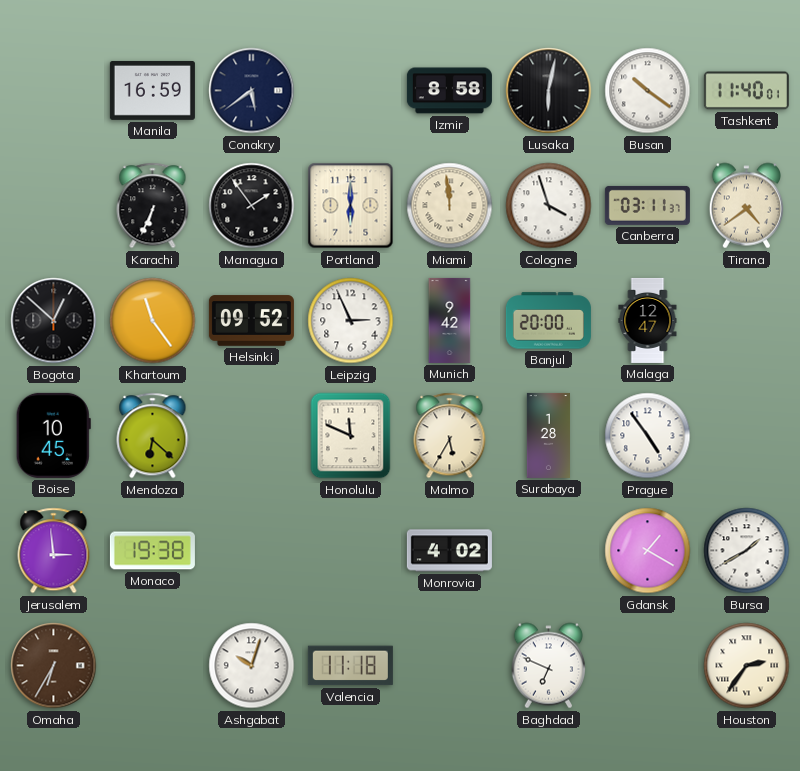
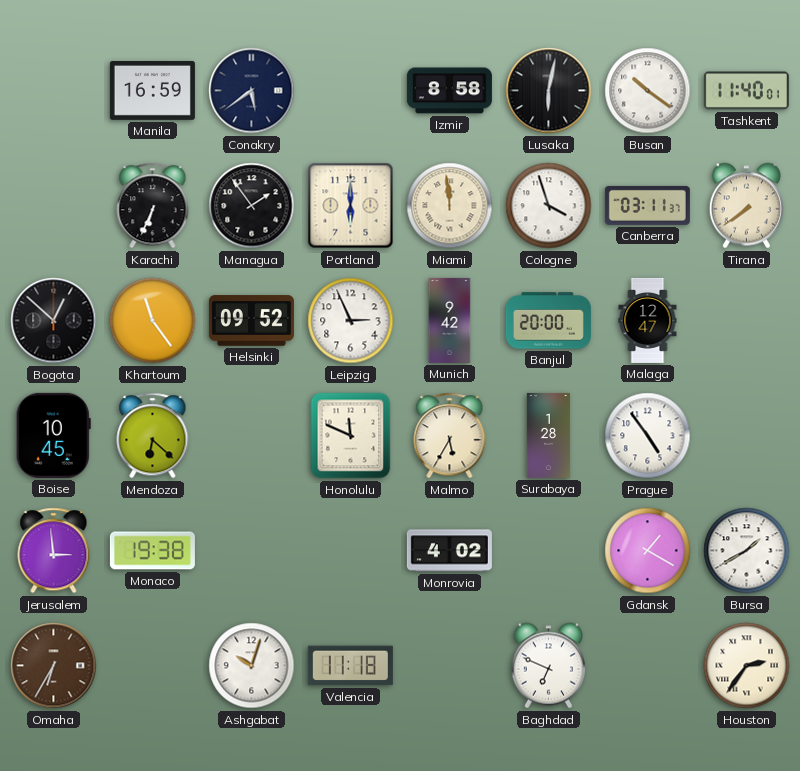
Tirana: 4:39 -> 7:39 (746, 206)
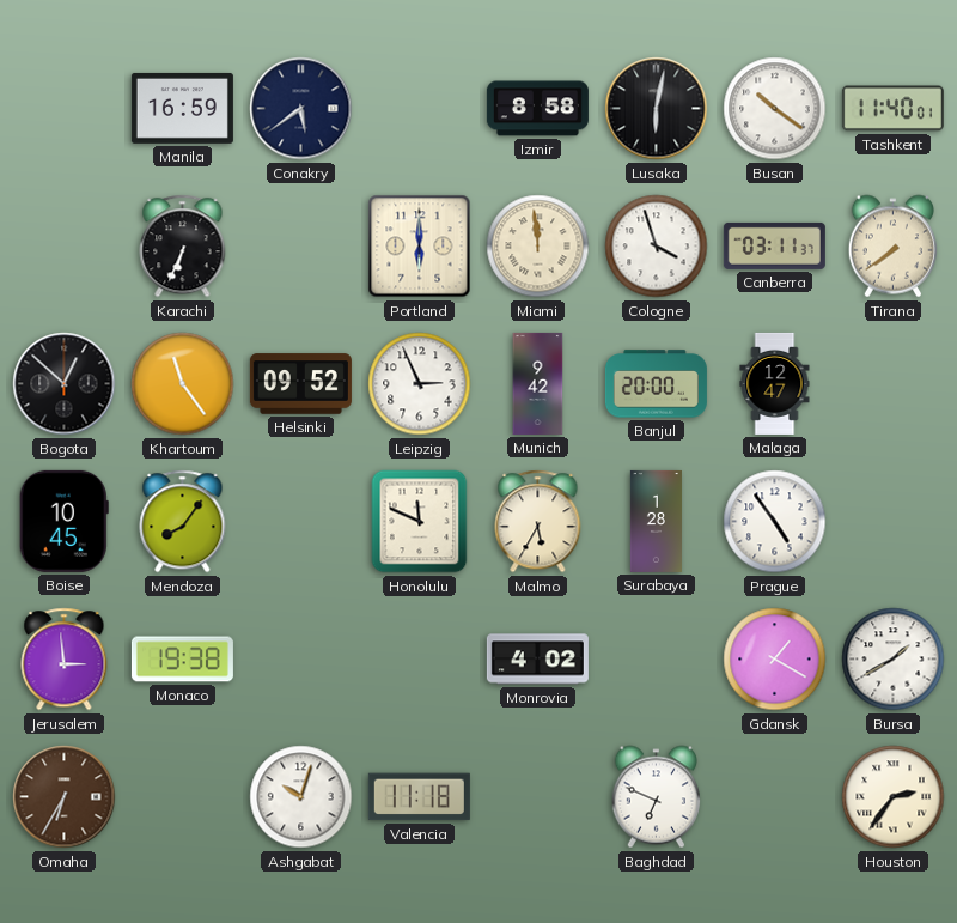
Managua: 1:54 -> none (252, 206)
Mendoza: 6:22 -> 8:06 (183, 522)
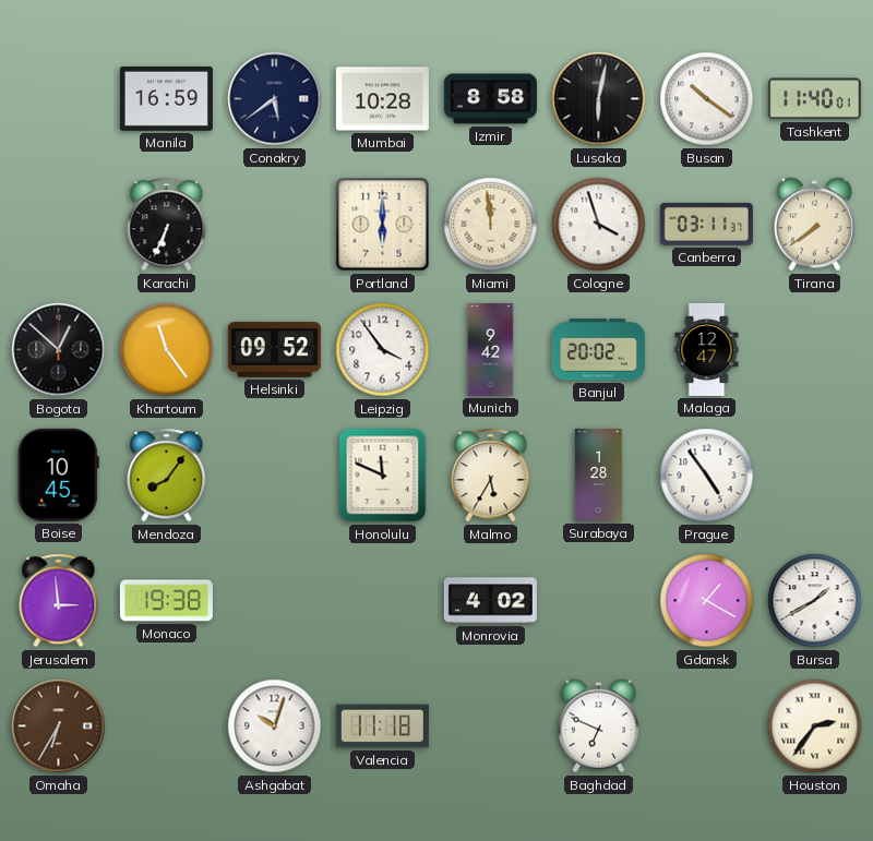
Mumbai: none -> 10:28 (382, 99)
Leipzig: 2:56 -> 3:54 (383, 350)
Banjul: 20:00 -> 20:02 (598, 350)
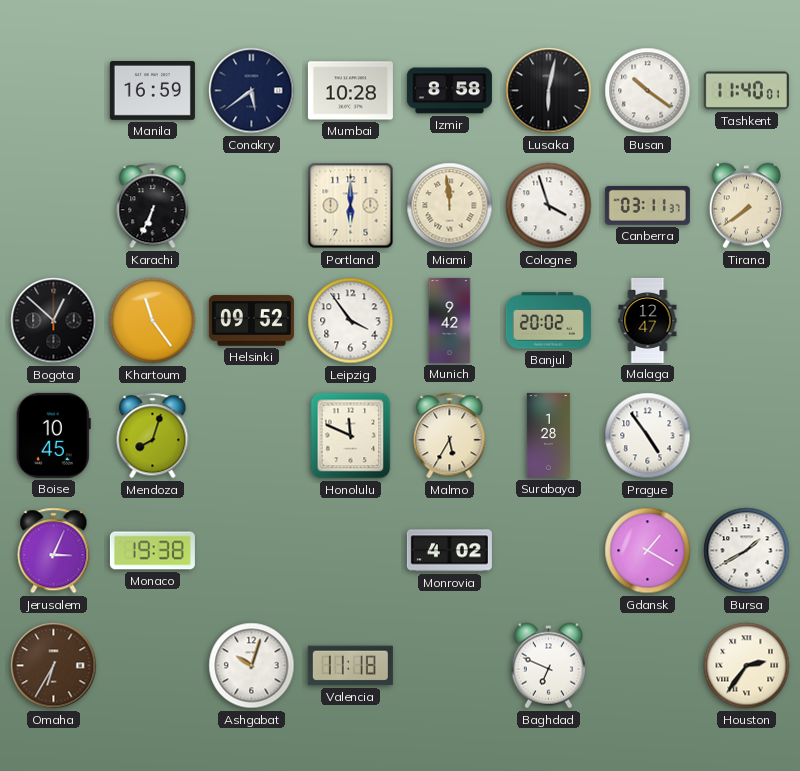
Mendoza: 8:06 -> 8:03 (153, 436)
Jerusalem: 2:59 -> 3:04 (54, 551)
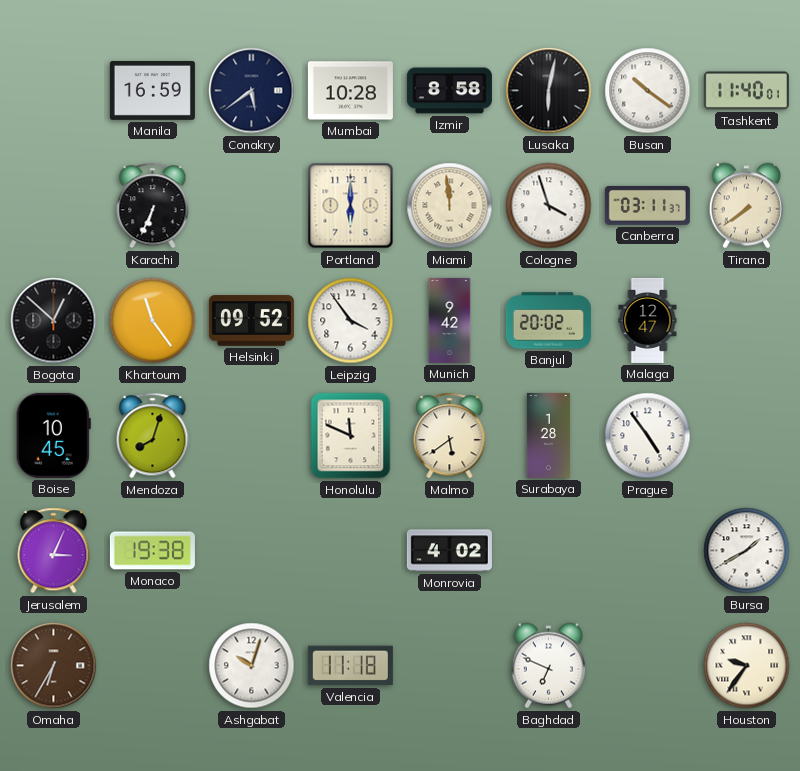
Malmo: 5:35 -> 5:39 (450, 436)
Gdansk: 1:20 -> none (648, 551)
Houston: 2:36 -> 9:36 (747, 666)
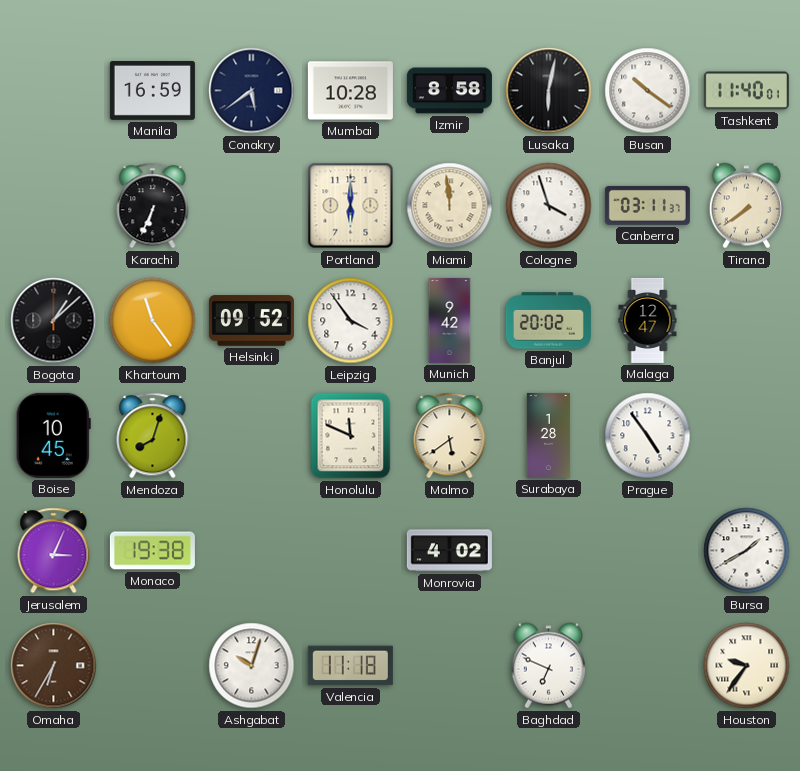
Bogota: 12:52 -> 1:08 (54, 321)
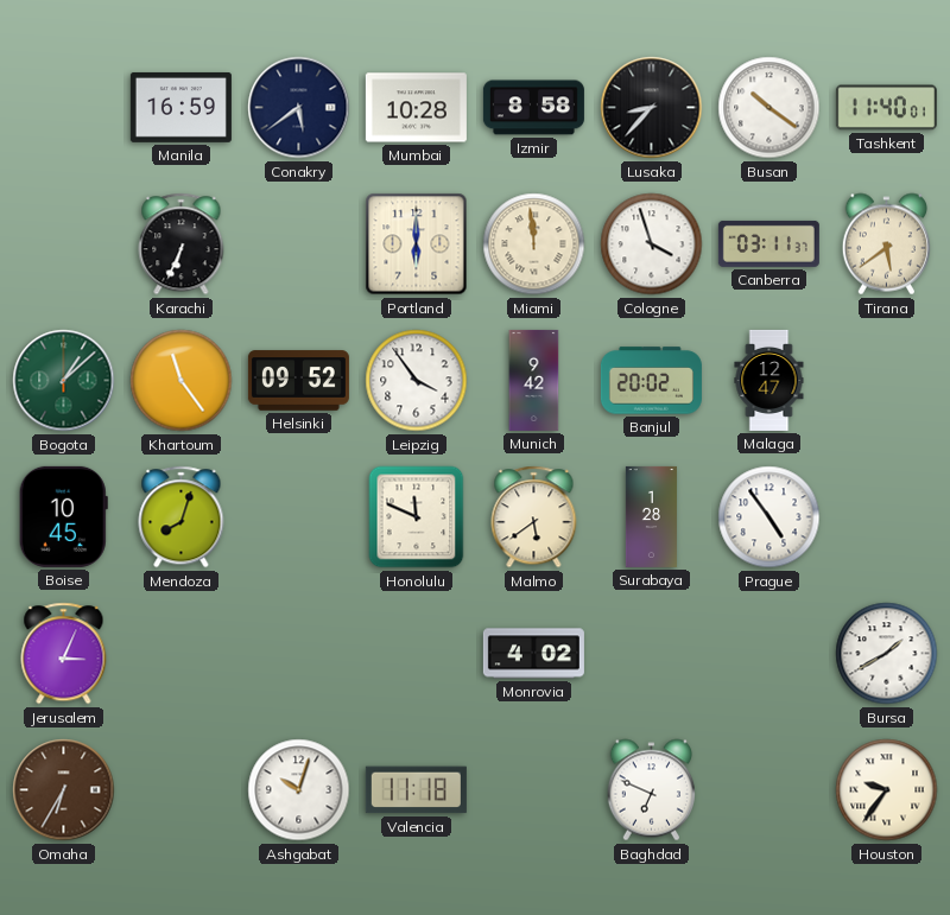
Lusaka: 6:02 -> 8:37 (652, 108)
Tirana: 7:39 -> 5:39 (886, 244)
Bogota dial: black -> green (64, 381)
Monaco: 19:38 -> none (152, 551)
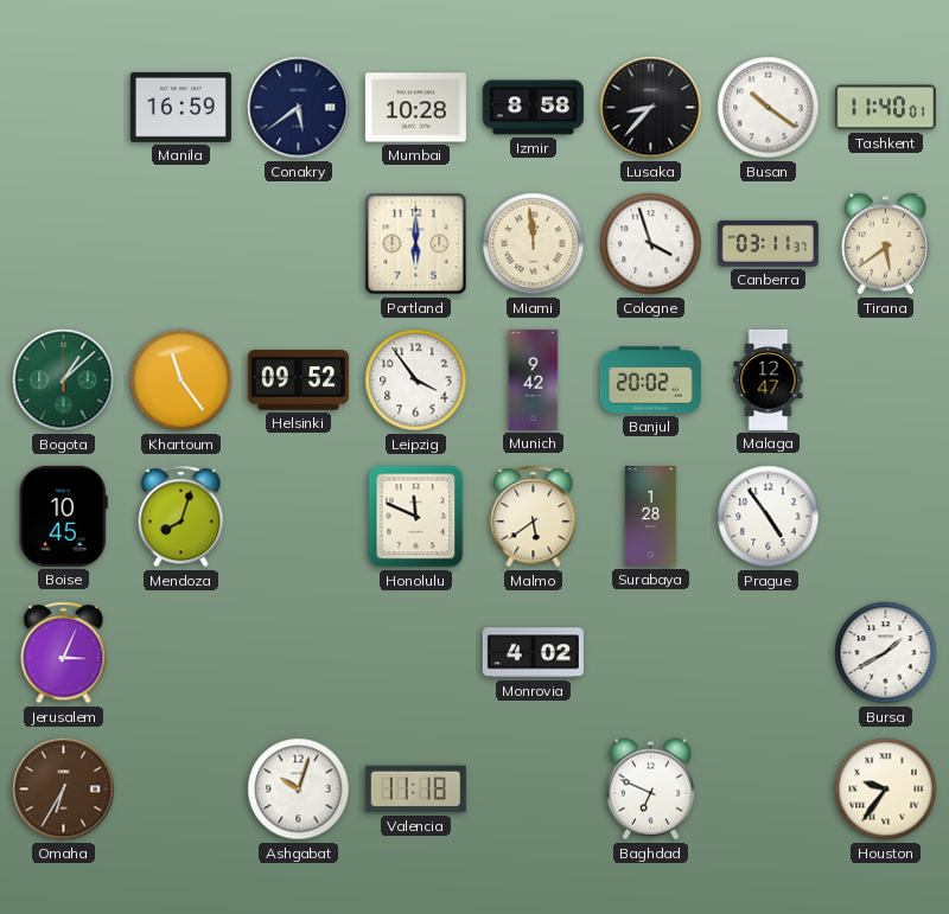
Karachi: 6:34 -> none (182, 244)
